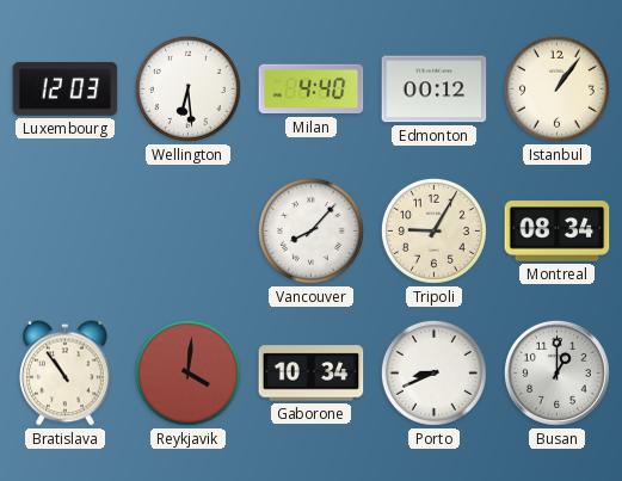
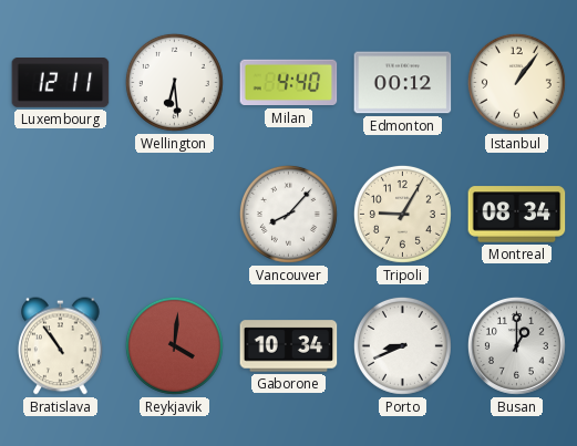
Luxembourg: 12:03 -> 12:11 (61, 83)
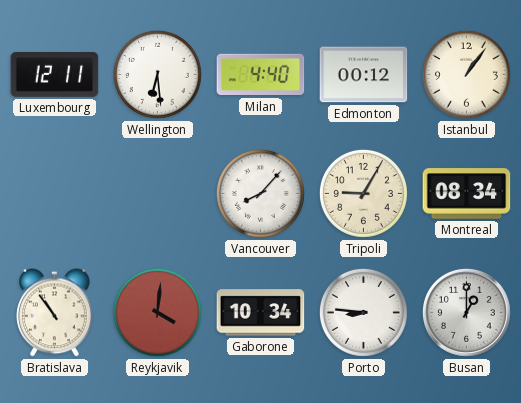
Porto: 8:41 -> 8:46 (363, 312)
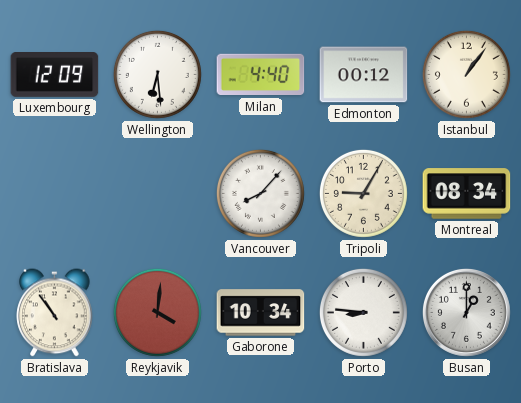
Luxembourg: 12:11 -> 12:09 (55, 75)
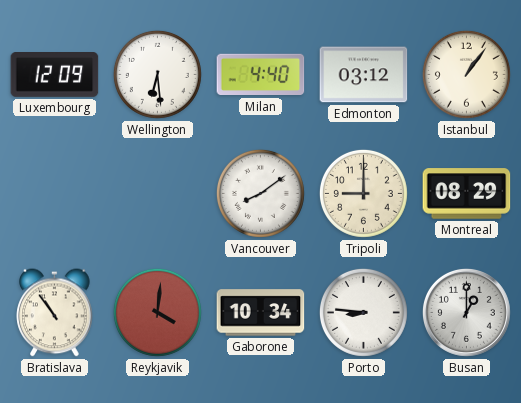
Edmonton: 00:12 -> 03:12 (364, 75)
Vancouver: 8:07 -> 8:09 (260, 193)
Tripoli: 9:05 -> 9:00 (363, 193)
Montreal: 08:34 -> 08:29 (467, 194)
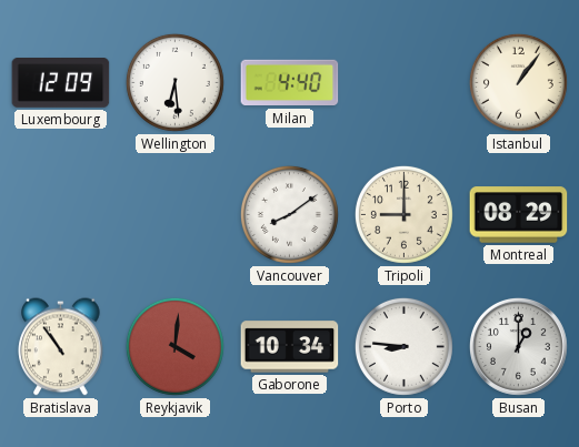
Edmonton: 03:12 -> none (364, 75)
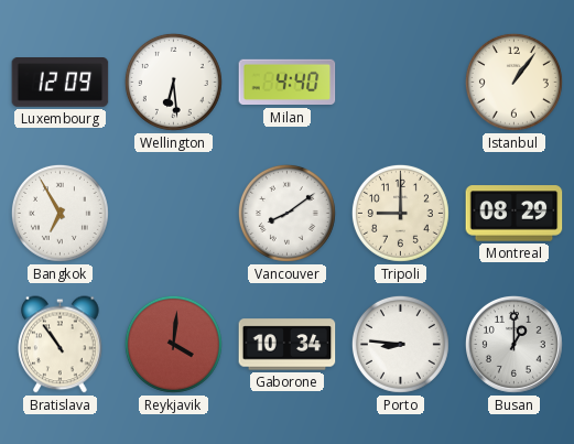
Bangkok: none -> 6:55 (59, 213)
